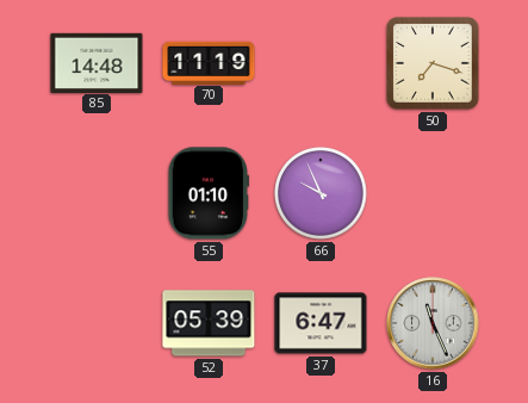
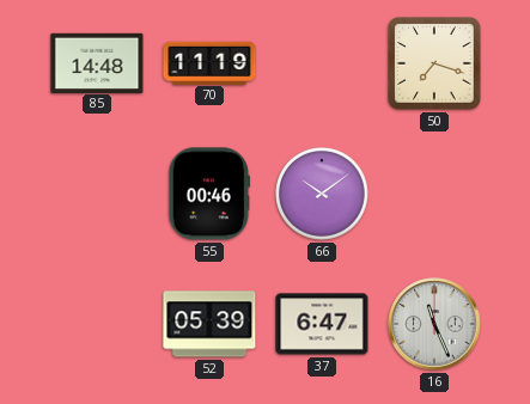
55: 01:10 -> 00:46 (208, 194)
66: 9:56 -> 10:09 (323, 195)
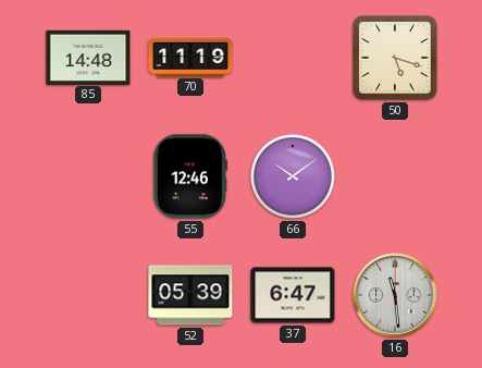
50: 7:18 -> 5:18 (395, 58)
55: 00:46 -> 12:46 (189, 176)
16: 11:26 -> 11:29 (395, 295)
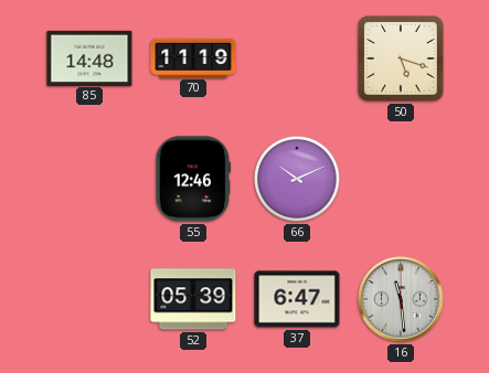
66: 10:09 -> 10:11 (298, 180)
